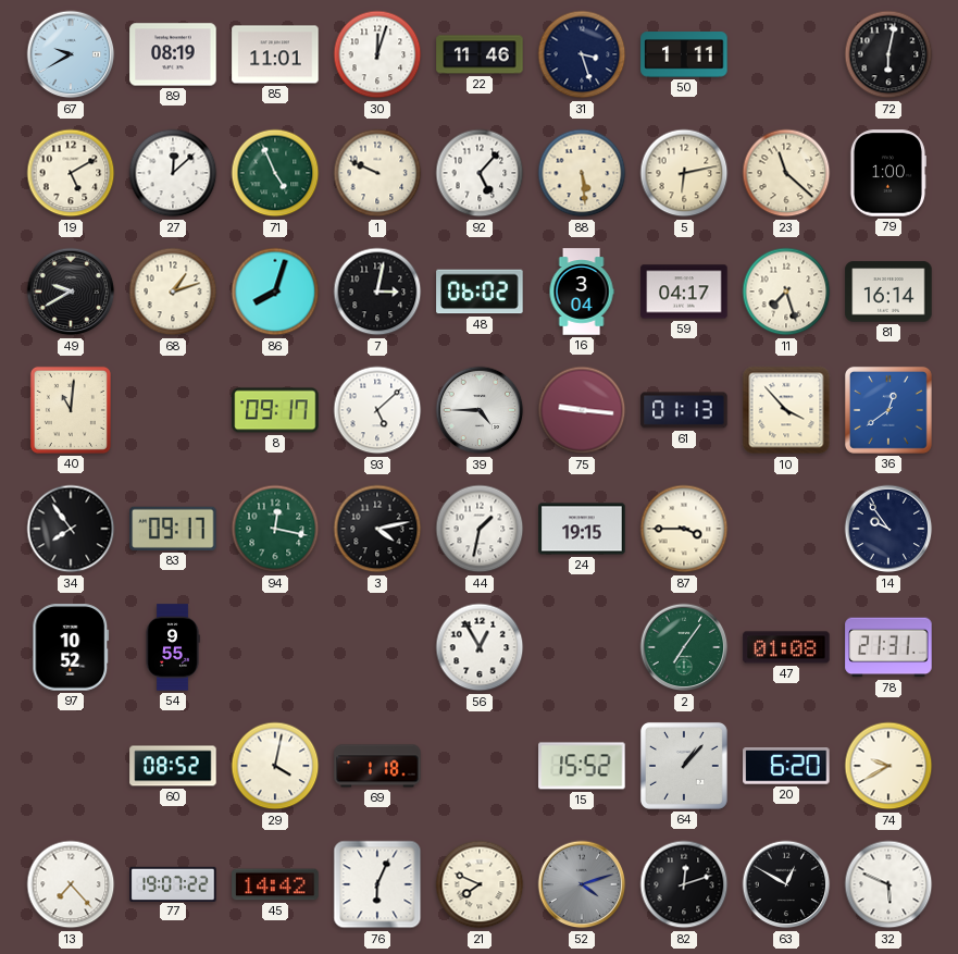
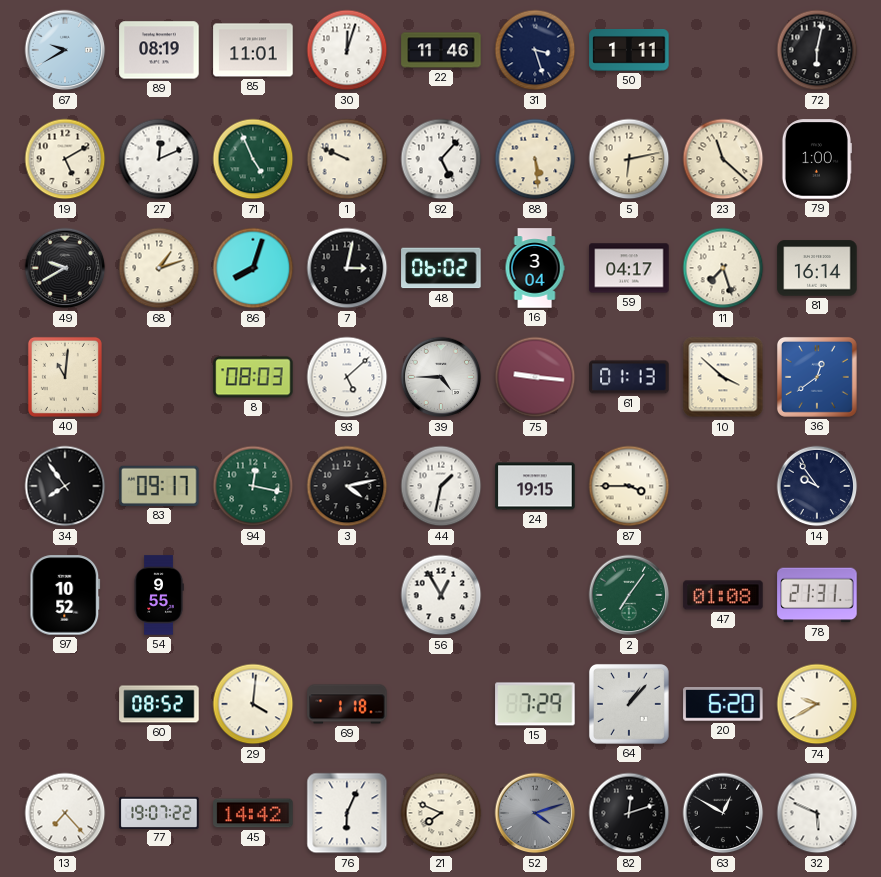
27: 12:08 -> 12:11 (159, 159)
8: 09:17 -> 08:03 (253, 377)
10: 3:53 -> 3:52 (723, 377)
29: 4:02 -> 4:01 (253, 704)
15: 15:52 -> 7:29 (535, 704)
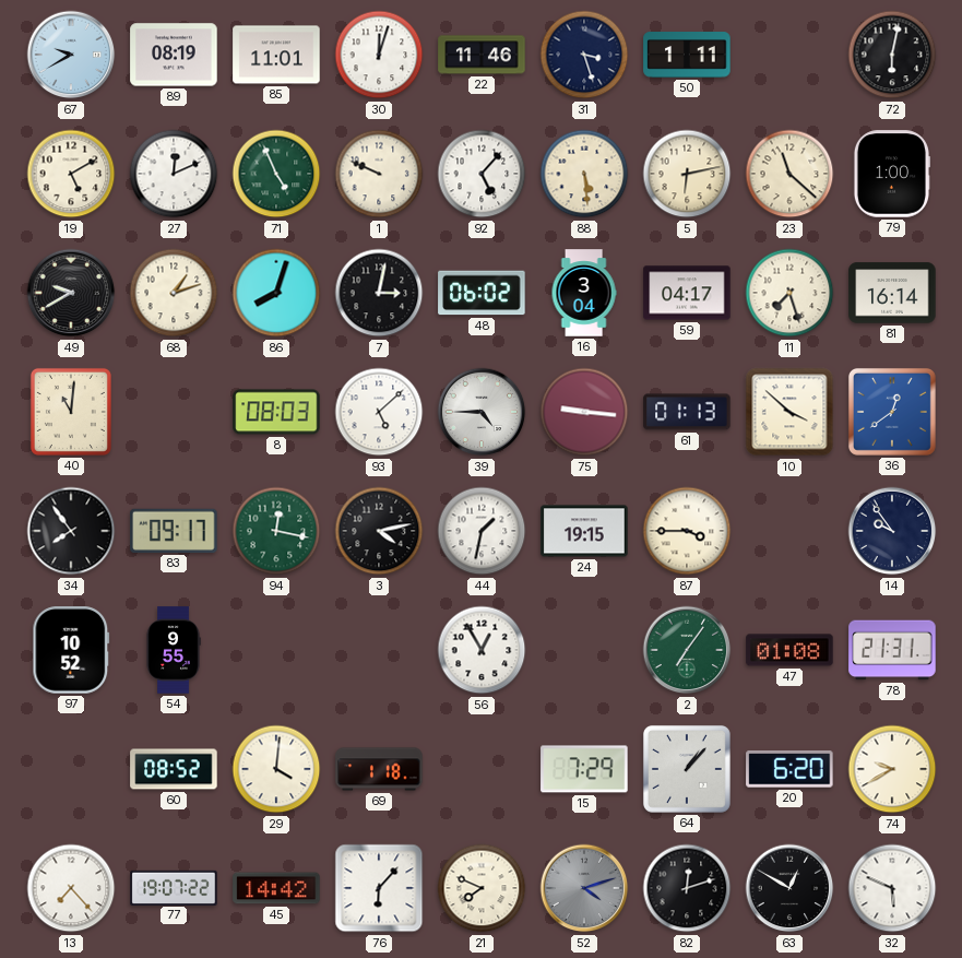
76: 6:04 -> 6:07 (379, 888)
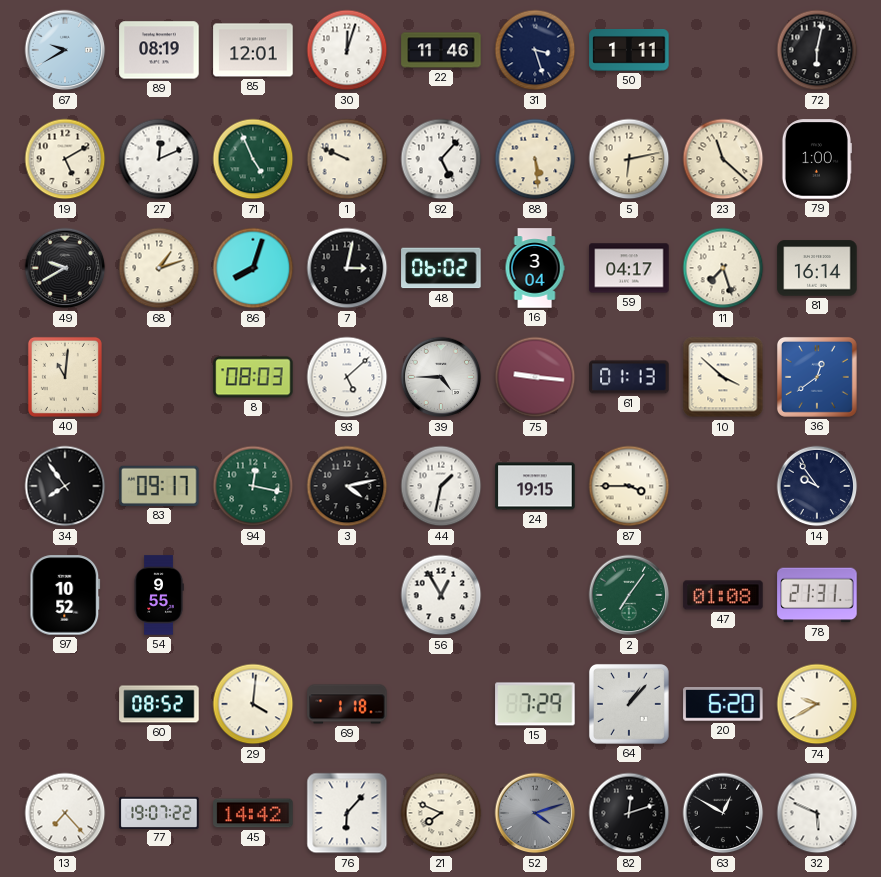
85: 11:01 -> 12:01 (253, 50)
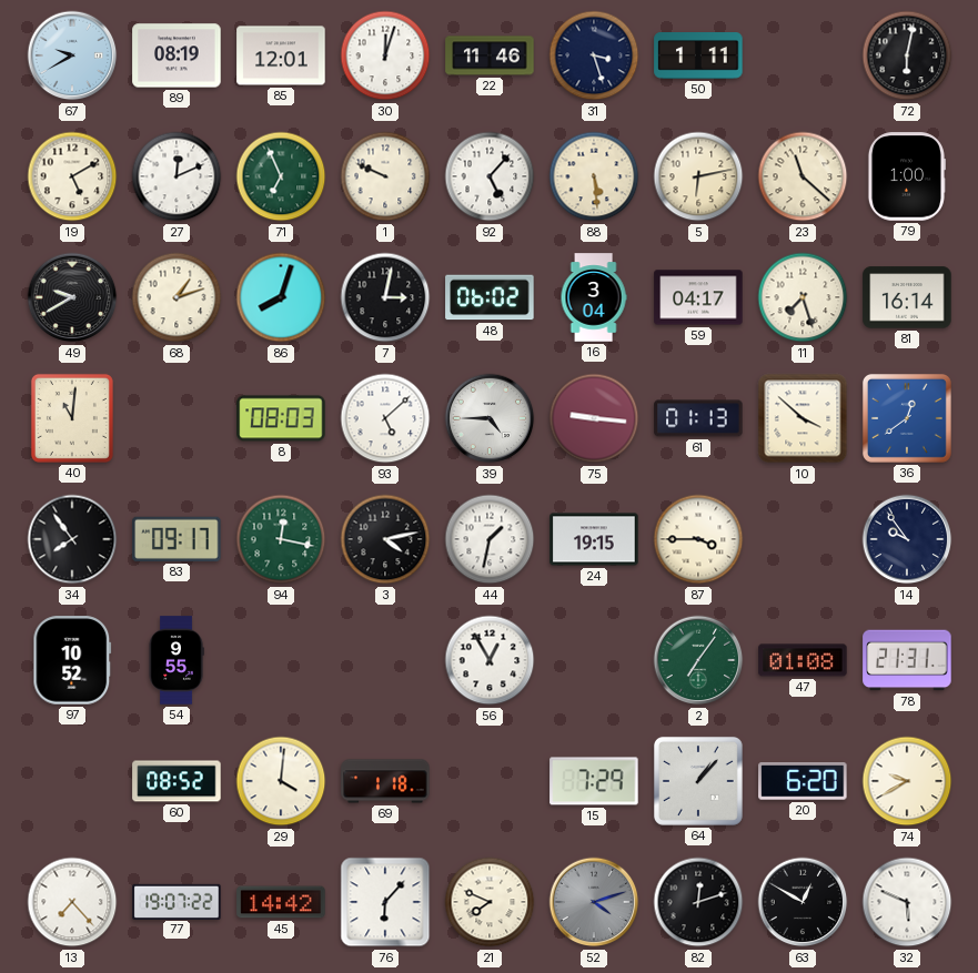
71: 4:56 -> 6:56 (281, 176)
